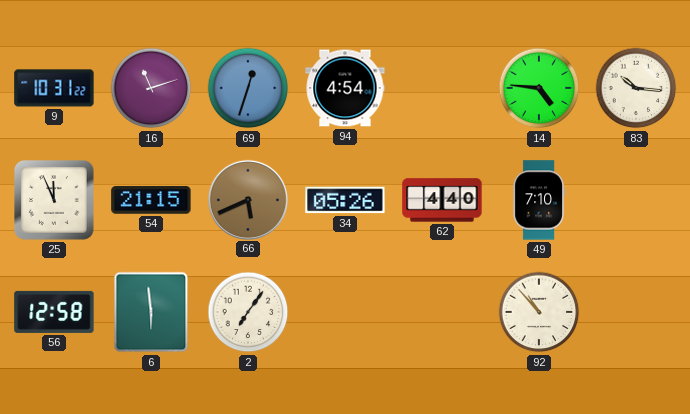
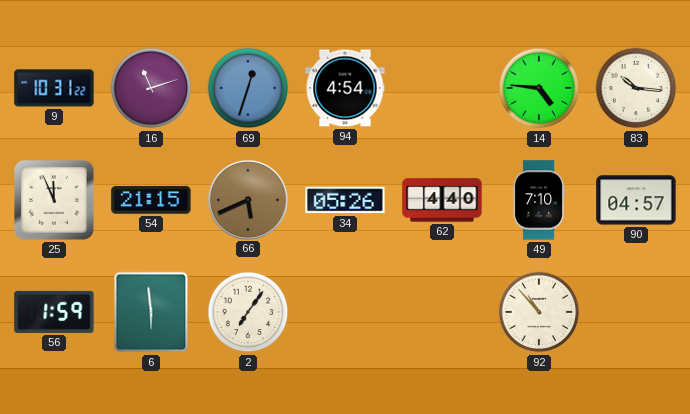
90: none -> 04:57 (636, 200)
56: 12:58 -> 1:59 (54, 312)
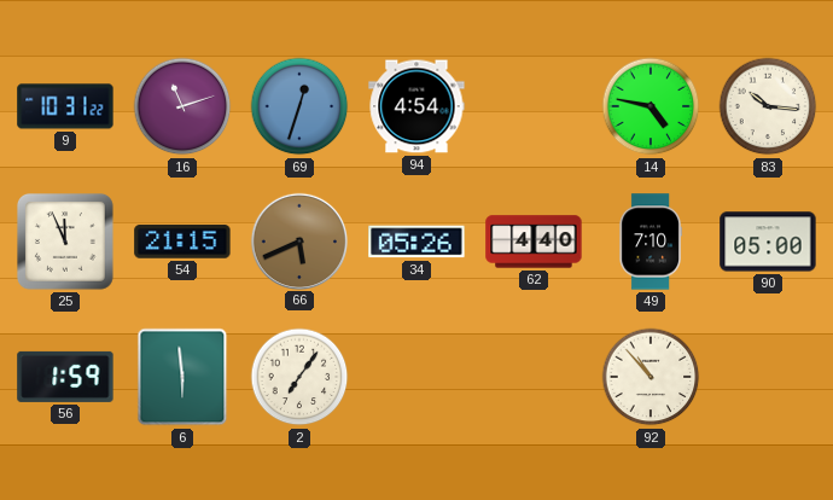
14: 4:46 -> 4:47 (651, 106)
90: 04:57 -> 05:00 (768, 242)
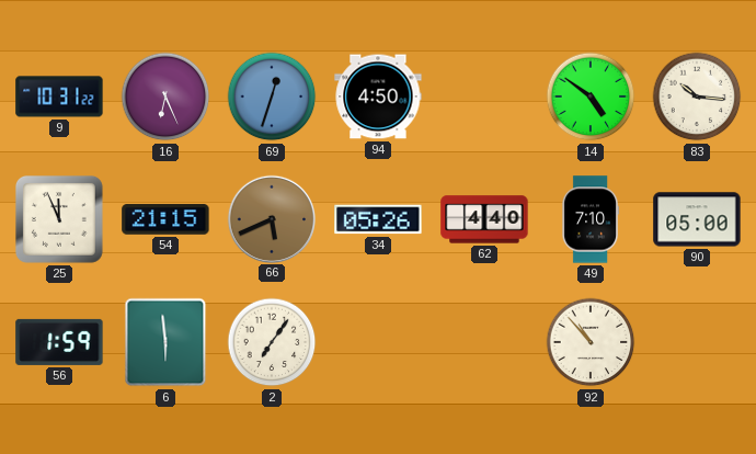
16: 11:12 -> 6:26 (165, 97)
94: 4:54 -> 4:50 (378, 97)
14: 4:47 -> 4:51 (591, 97)
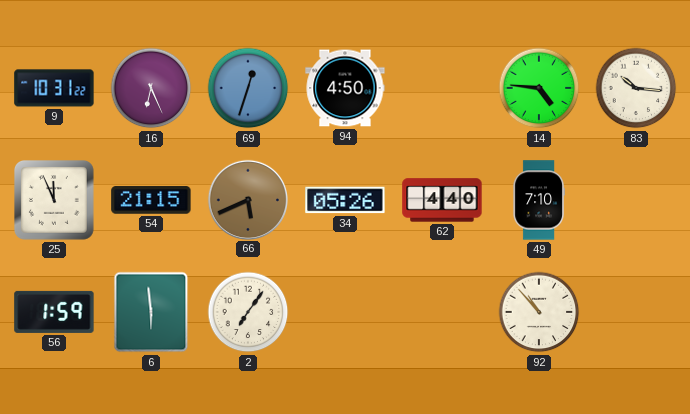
14: 4:51 -> 4:46 (539, 88)
90: 05:00 -> none (697, 219)
